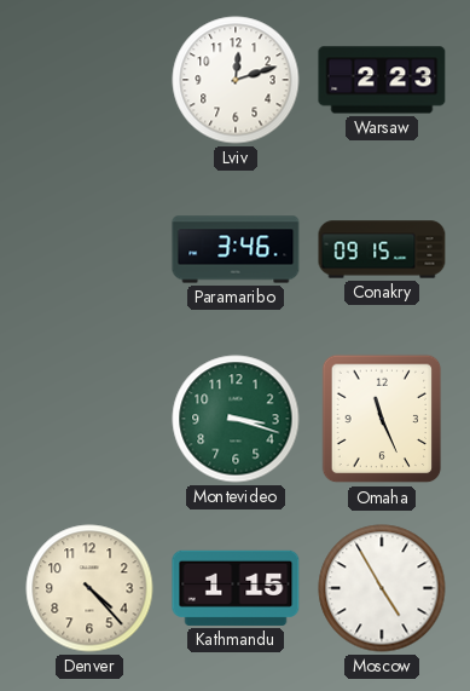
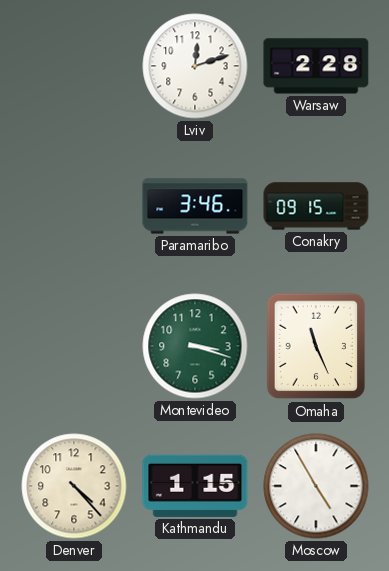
Warsaw: 2:23 -> 2:28 (316, 66)
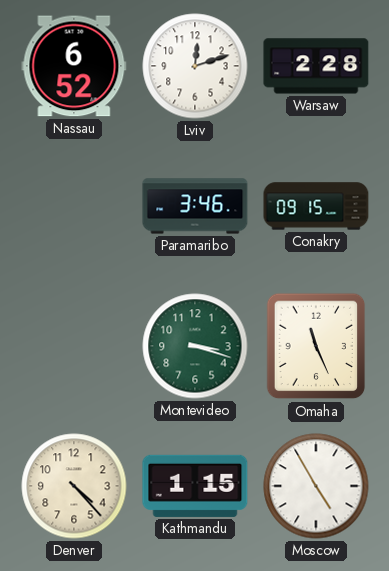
Nassau: none -> 6:52 (74, 66)
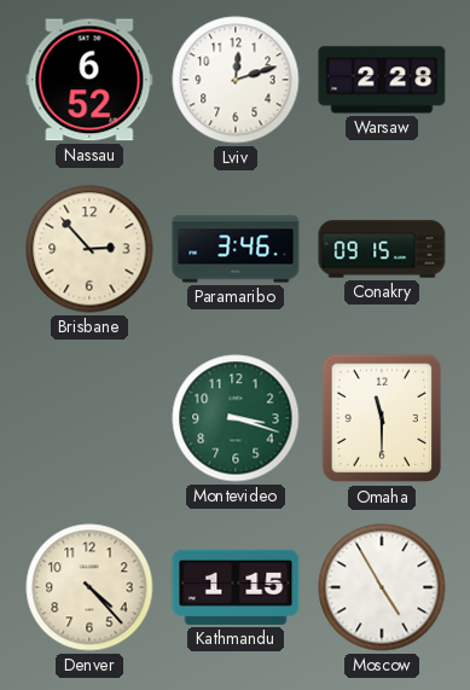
Brisbane: none -> 2:53 (89, 249)
Omaha: 11:26 -> 11:30 (382, 418)
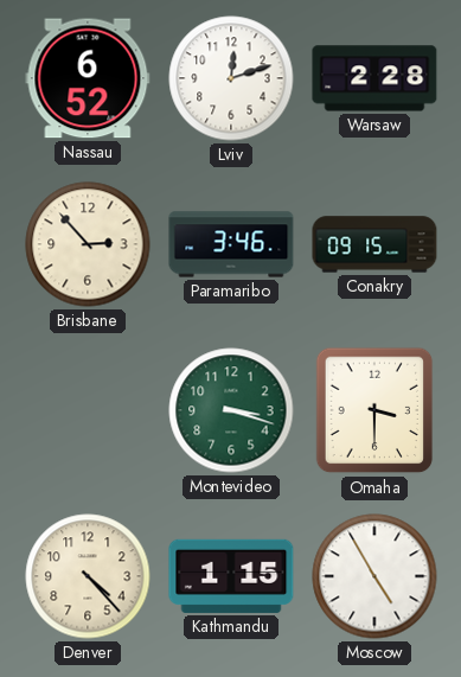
Omaha: 11:30 -> 3:30 (374, 410)
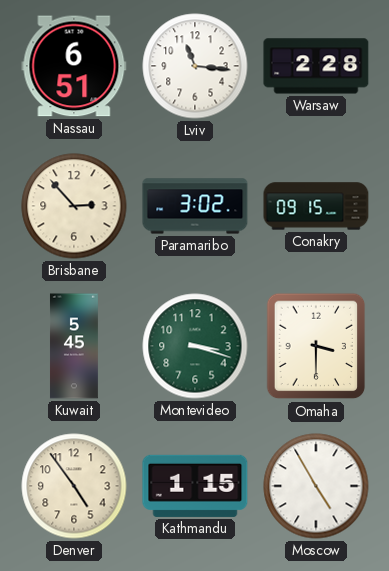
Nassau: 6:52 -> 6:51 (74, 66)
Lviv: 12:12 -> 11:16 (195, 66)
Paramaribo: 3:46 -> 3:02 (195, 206)
Kuwait: none -> 5:45 (74, 346)
Denver: 4:23 -> 4:54 (74, 486)
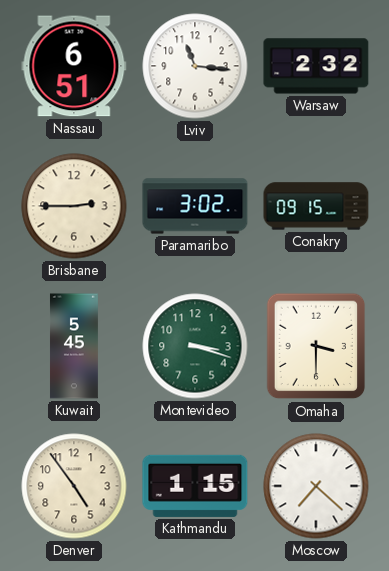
Warsaw: 2:28 -> 2:32 (316, 66)
Brisbane: 2:53 -> 2:45 (74, 206)
Moscow: 4:55 -> 7:22 (316, 486)
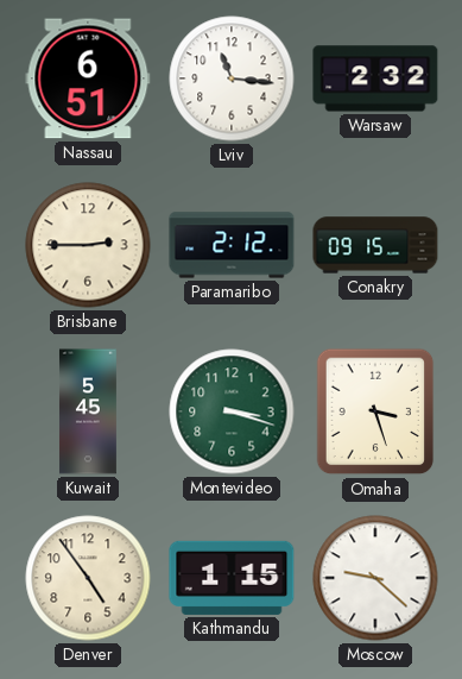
Paramaribo: 3:02 -> 2:12 (232, 245)
Omaha: 3:30 -> 3:27 (375, 411)
Moscow: 7:22 -> 9:22 (375, 578)
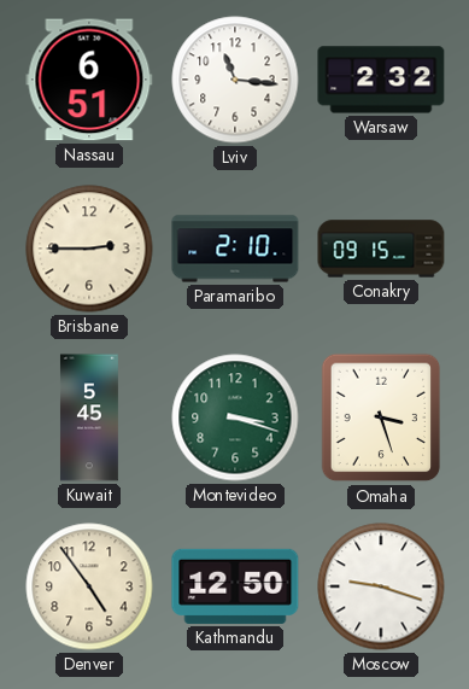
Paramaribo: 2:12 -> 2:10 (235, 249)
Kathmandu: 1:15 -> 12:50 (235, 586)
Moscow: 9:22 -> 9:18 (381, 586)
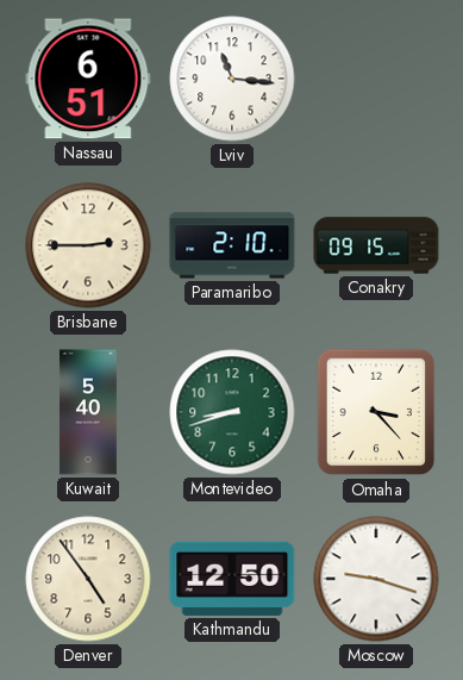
Warsaw: 2:32 -> none (381, 80)
Kuwait: 5:45 -> 5:40 (88, 412)
Montevideo: 3:18 -> 8:42 (232, 412)
Omaha: 3:27 -> 3:23 (376, 412)
